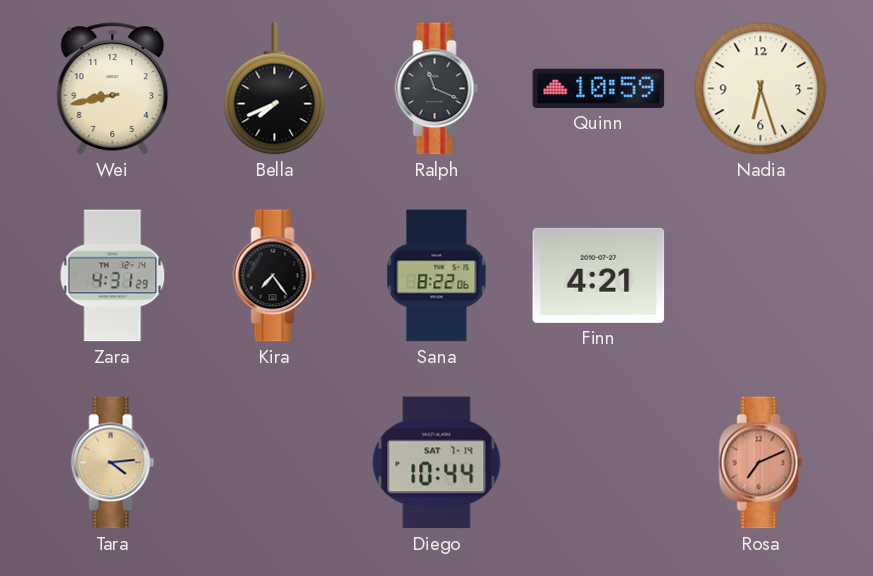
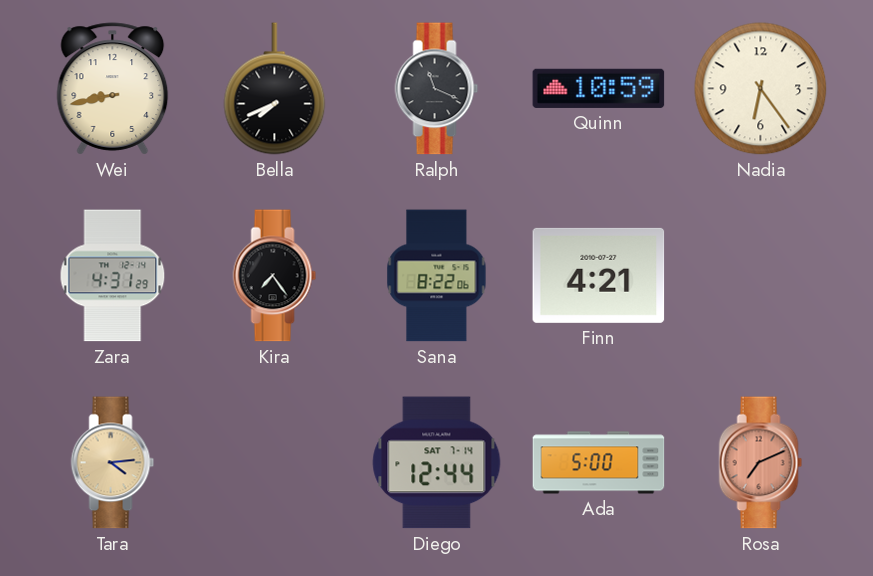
Nadia: 6:27 -> 6:24 (761, 89)
Diego: 10:44 -> 12:44 (437, 463)
Ada: none -> 5:00 (599, 463)
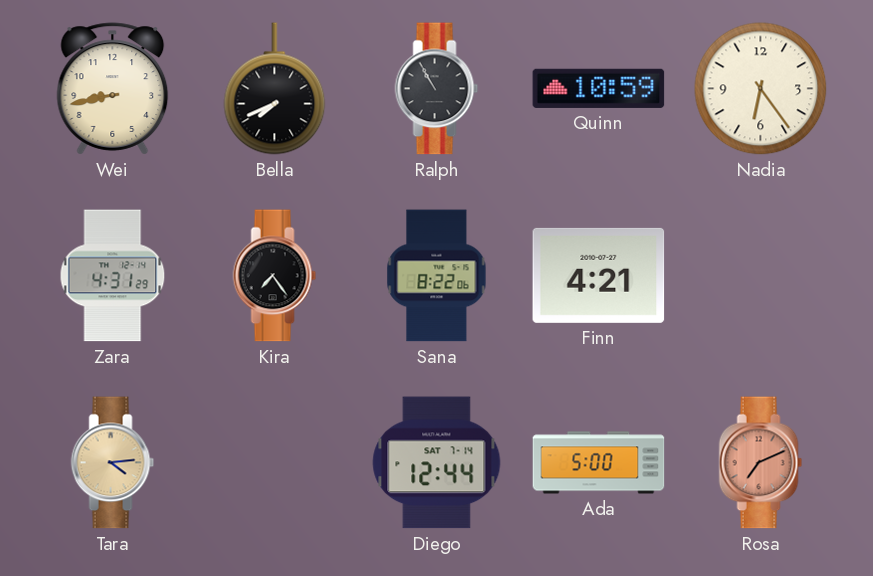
Ralph: 11:19 -> 10:55 (437, 89)
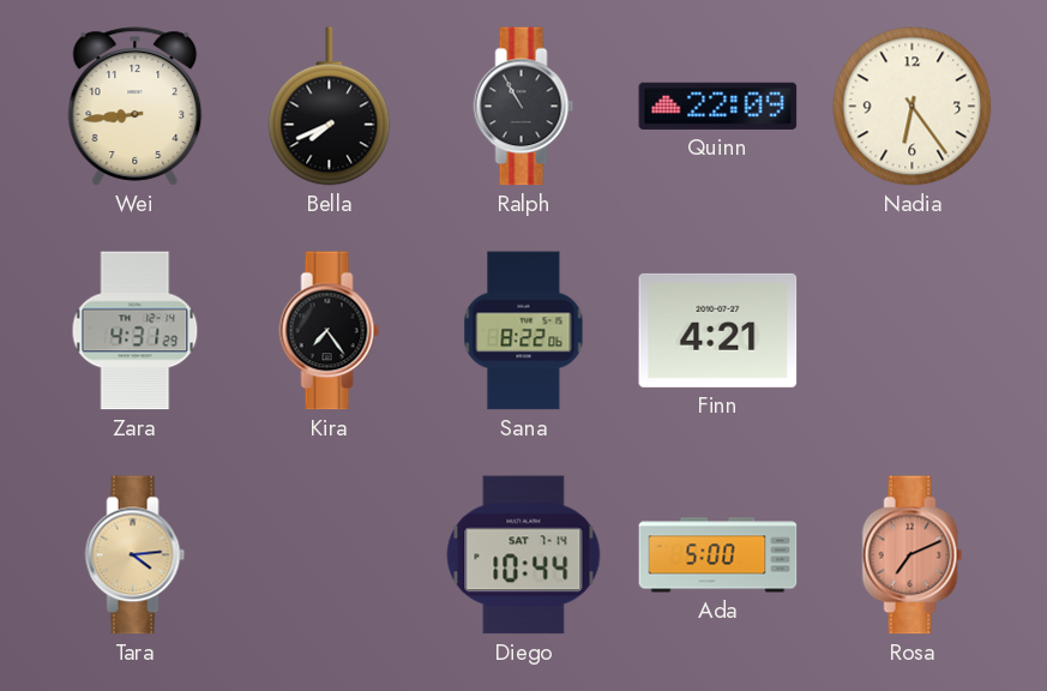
Wei: 8:43 -> 8:44 (136, 107)
Quinn: 10:59 -> 22:09 (718, 106)
Diego: 12:44 -> 10:44 (524, 555)
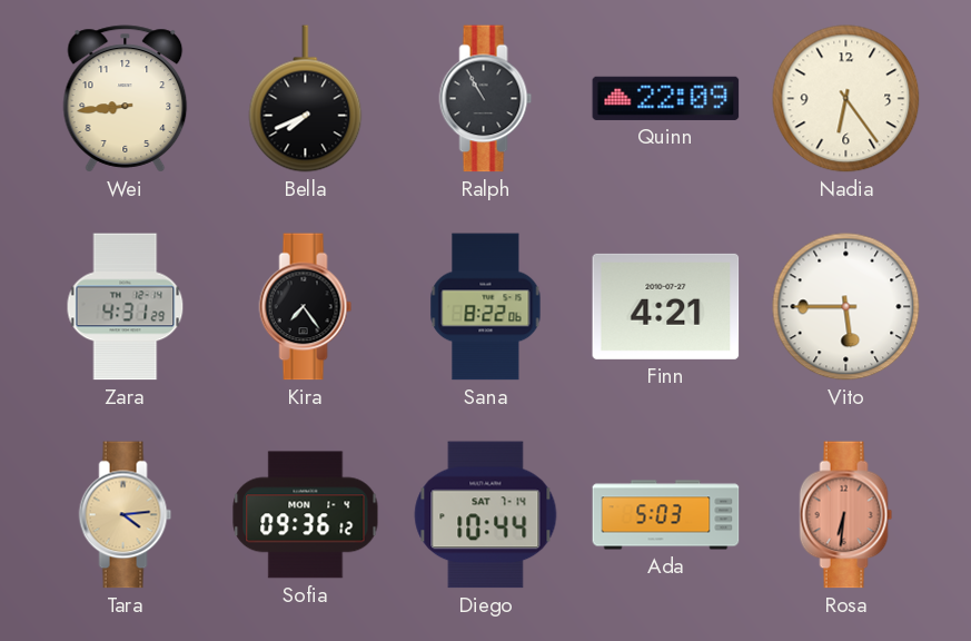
Vito: none -> 5:45 (846, 307)
Sofia: none -> 09:36 (306, 515)
Ada: 5:00 -> 5:03 (666, 515)
Rosa: 7:11 -> 6:31 (846, 515)
